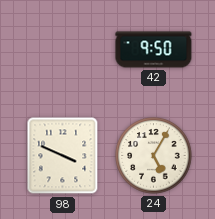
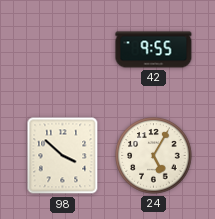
42: 9:50 -> 9:55 (154, 50)
98: 3:49 -> 3:52 (63, 156)
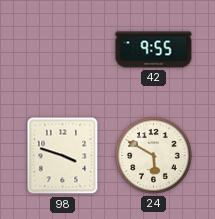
98: 3:52 -> 3:48 (63, 156)
24: 5:05 -> 5:50 (154, 156)
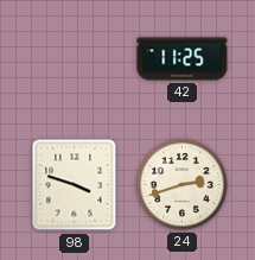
42: 9:55 -> 11:25 (183, 59)
24: 5:50 -> 2:42 (183, 185)
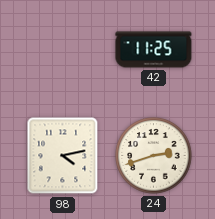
98: 3:48 -> 4:13 (63, 156)
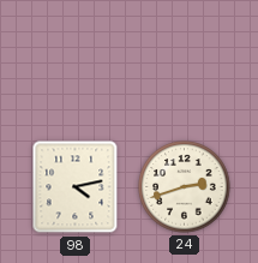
42: 11:25 -> none (154, 50)
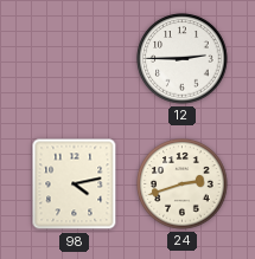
12: none -> 2:45 (183, 59)
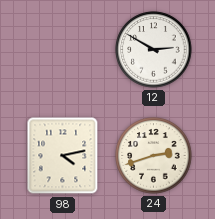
12: 2:45 -> 2:50 (154, 50)
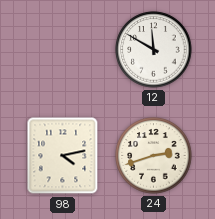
12: 2:50 -> 11:50 (154, 50)
